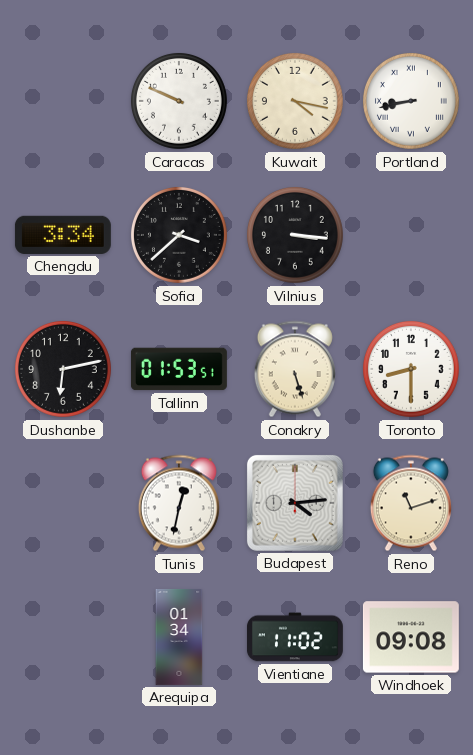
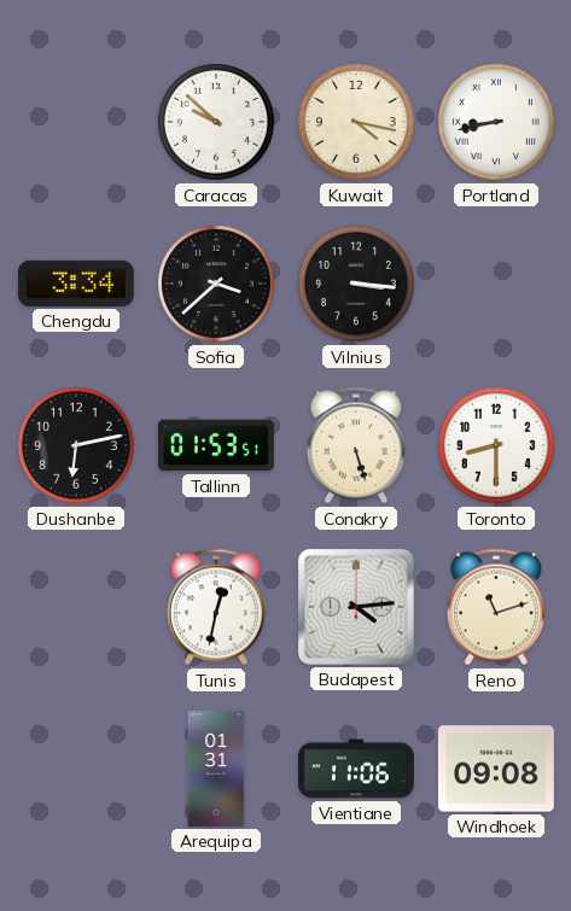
Caracas: 9:49 -> 9:52 (216, 122)
Arequipa: 01:34 -> 01:31 (216, 769)
Vientiane: 11:02 -> 11:06 (356, 769)
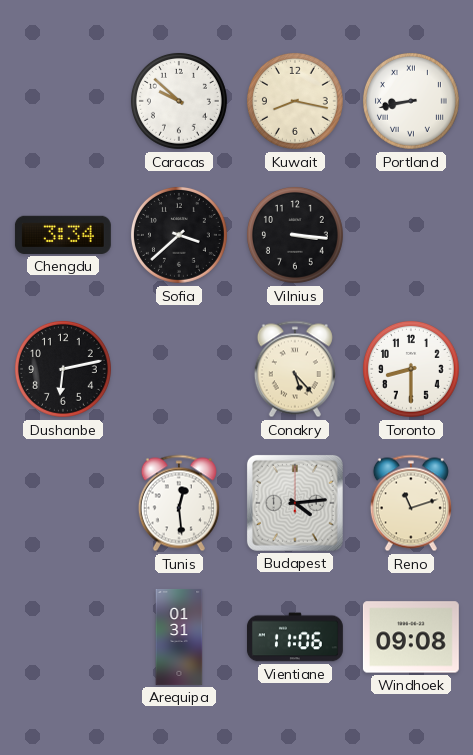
Kuwait: 4:17 -> 8:17 (295, 101)
Tallinn: 01:53 -> none (216, 445)
Conakry: 5:27 -> 5:23 (295, 369)
Tunis: 12:32 -> 12:29 (179, 503)
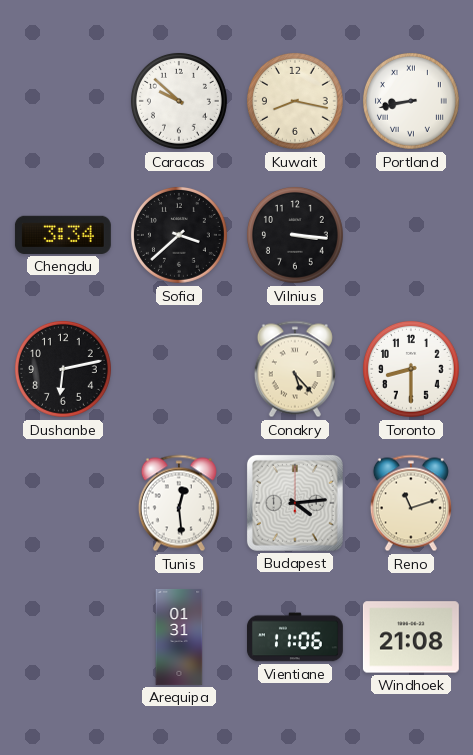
Windhoek: 09:08 -> 21:08 (411, 637)
